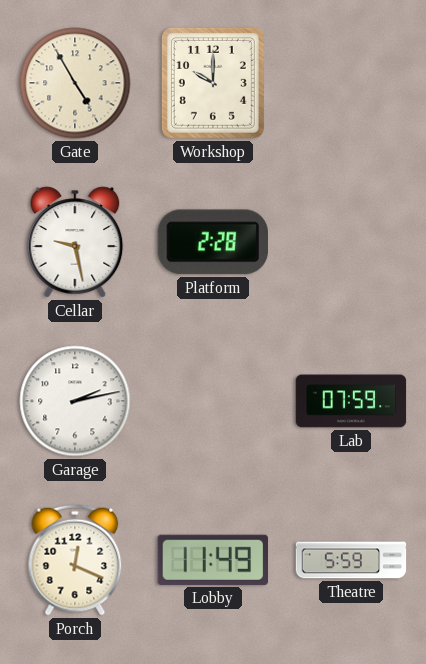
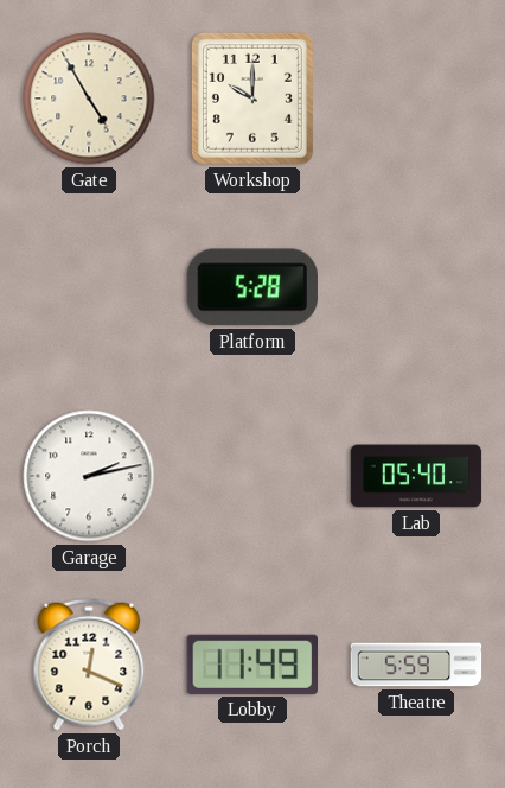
Cellar: 9:28 -> none (75, 242)
Platform: 2:28 -> 5:28 (252, 287)
Lab: 07:59 -> 05:40 (416, 476)
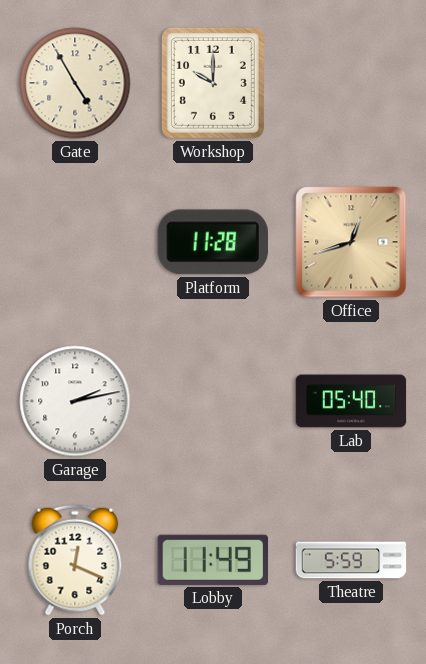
Platform: 5:28 -> 11:28 (213, 242)
Office: none -> 12:42 (351, 242)
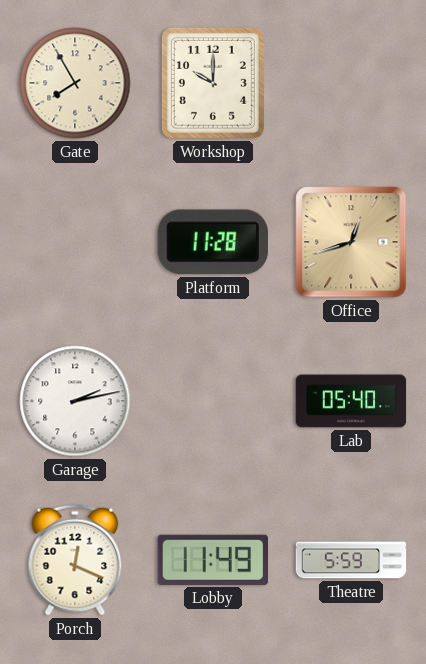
Gate: 4:55 -> 7:55 (75, 83)
